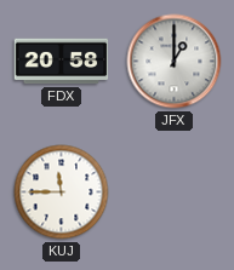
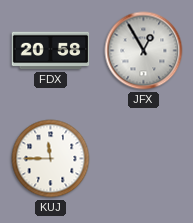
JFX: 1:00 -> 12:55 (144, 51)
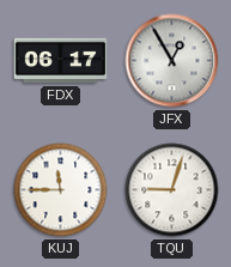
FDX: 20:58 -> 06:17 (61, 61)
TQU: none -> 9:03 (172, 190)
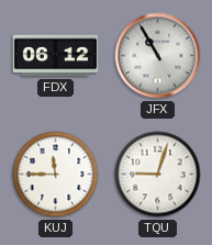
FDX: 06:17 -> 06:12 (56, 56)
JFX: 12:55 -> 10:55 (158, 56)
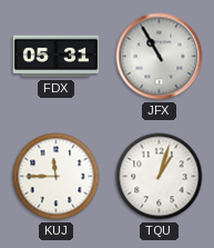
FDX: 06:12 -> 05:31 (57, 57)
TQU: 9:03 -> 1:03 (160, 177)
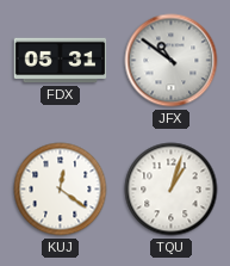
JFX: 10:55 -> 10:51 (172, 61)
KUJ: 11:45 -> 12:21 (61, 190)
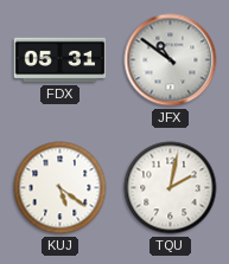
KUJ: 12:21 -> 5:21 (61, 188)
TQU: 1:03 -> 2:02 (171, 188)
